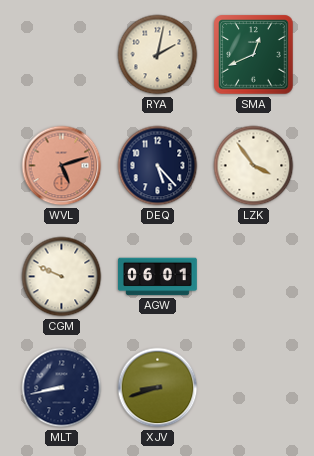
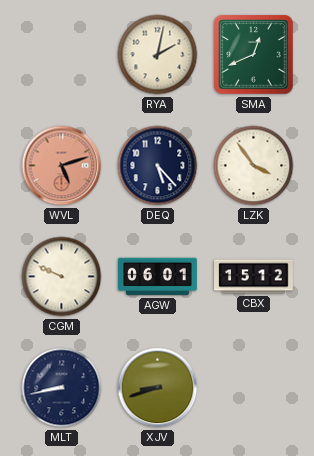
CBX: none -> 15:12 (254, 277)
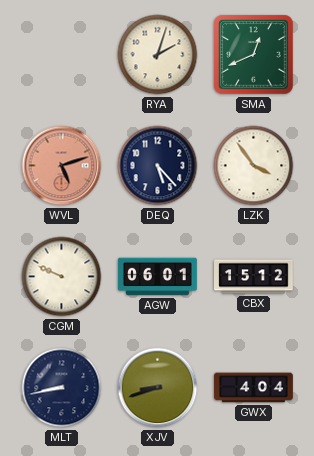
RYA: 2:02 -> 2:03 (158, 55)
GWX: none -> 4:04 (254, 388)
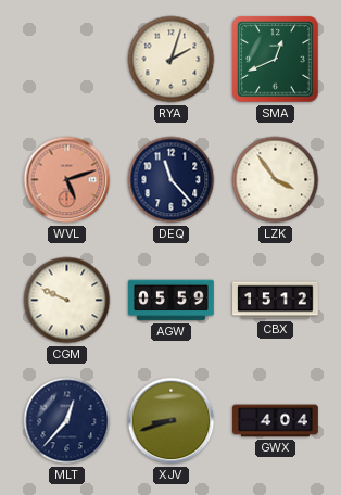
DEQ: 5:23 -> 11:23 (172, 180)
AGW: 06:01 -> 05:59 (172, 301)
MLT: 8:43 -> 12:37 (67, 421)
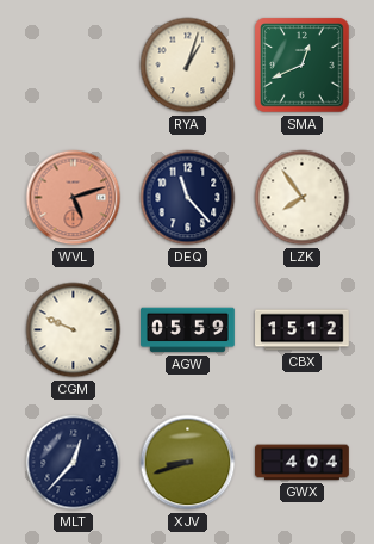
RYA: 2:03 -> 1:03 (188, 66)
LZK: 3:54 -> 7:54 (303, 198)
